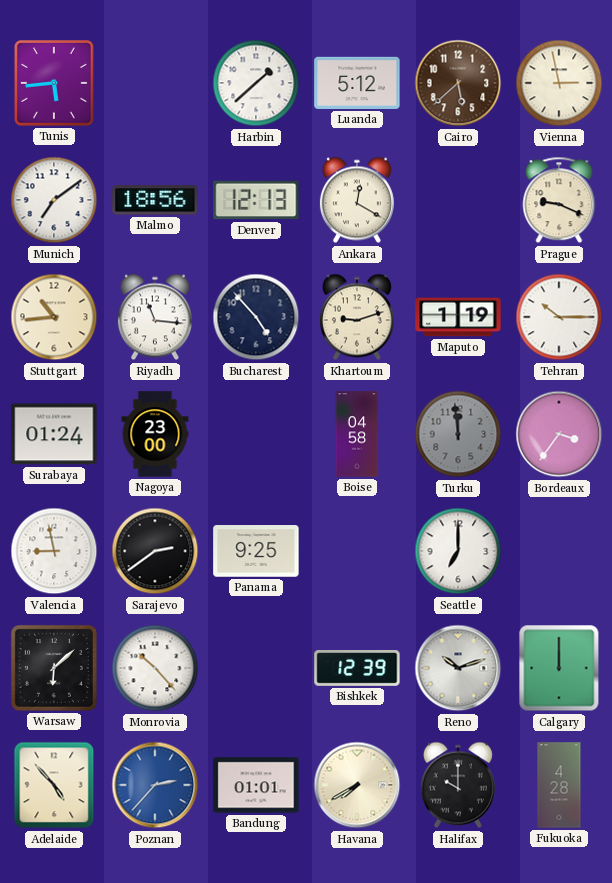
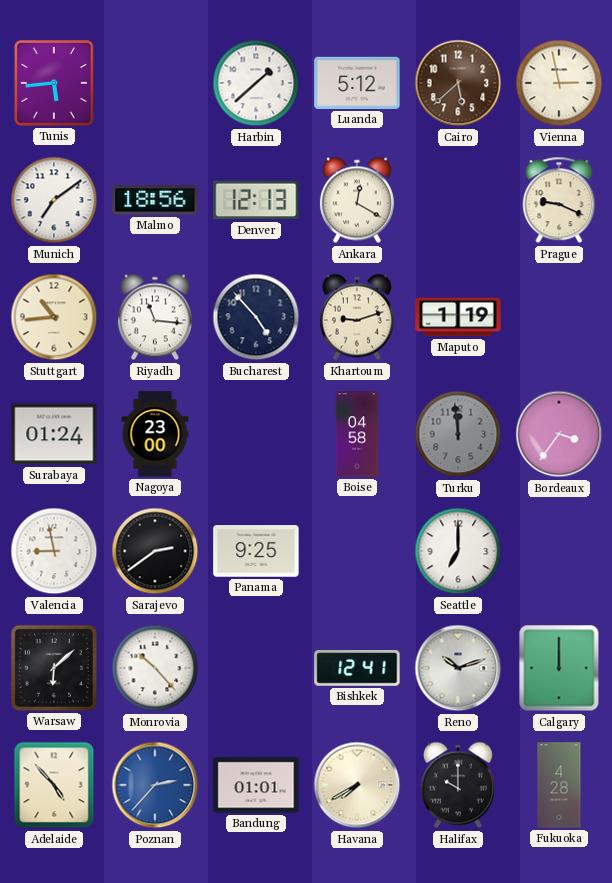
Tehran: 10:15 -> none (559, 317)
Bishkek: 12:39 -> 12:41 (357, 669)
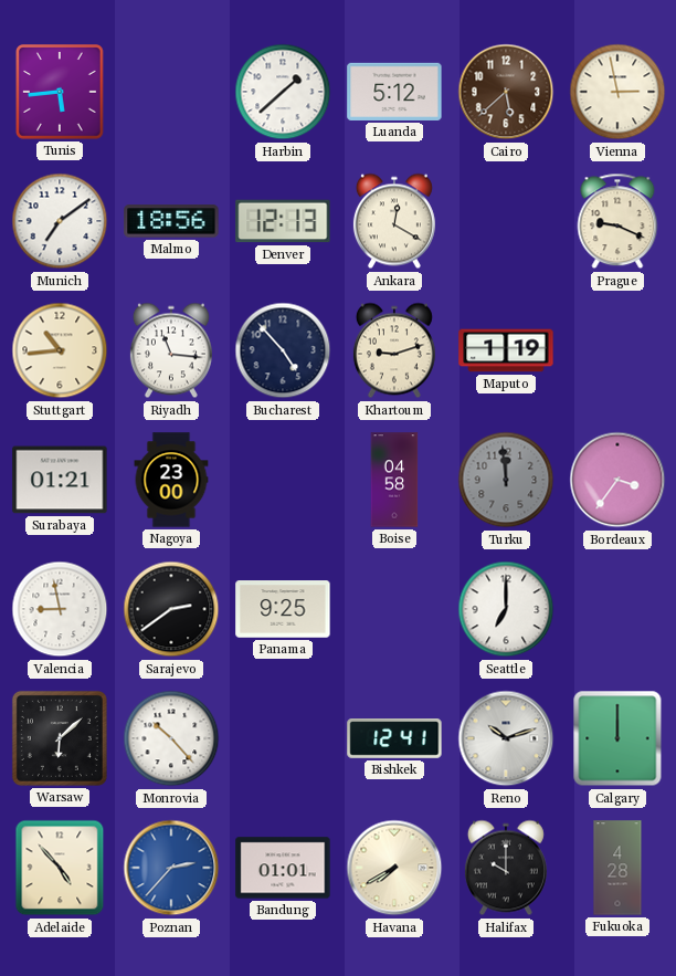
Surabaya: 01:24 -> 01:21 (60, 480)
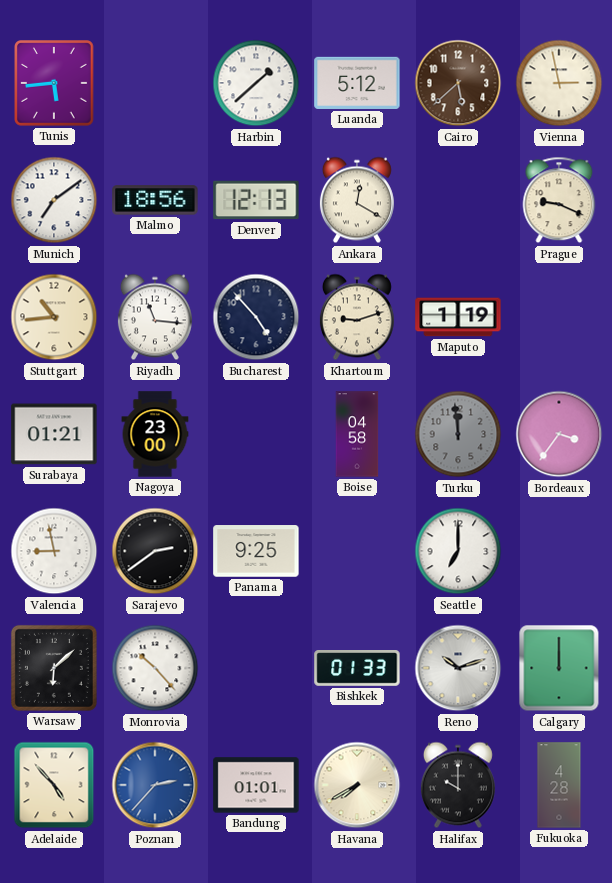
Bishkek: 12:41 -> 01:33 (357, 669)
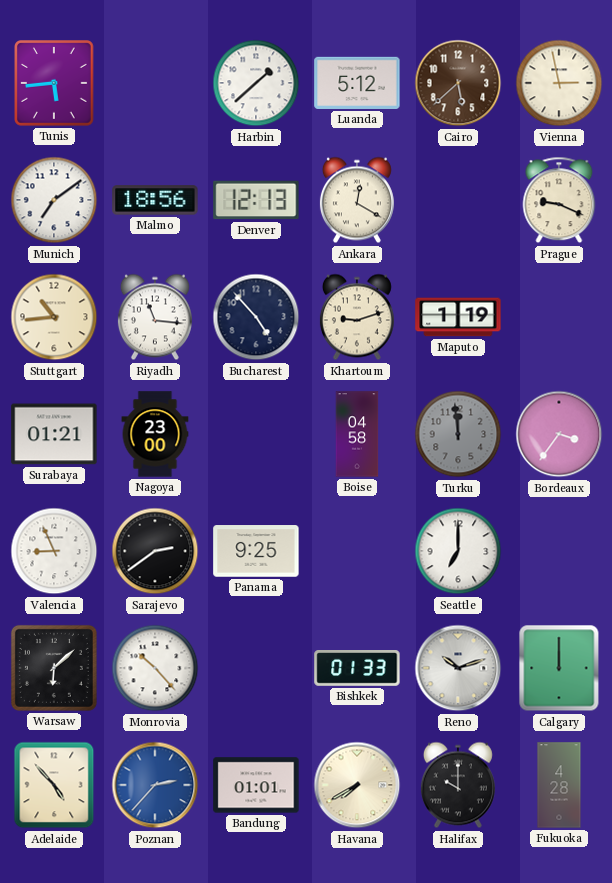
Valencia: 8:58 -> 8:56 (54, 551)
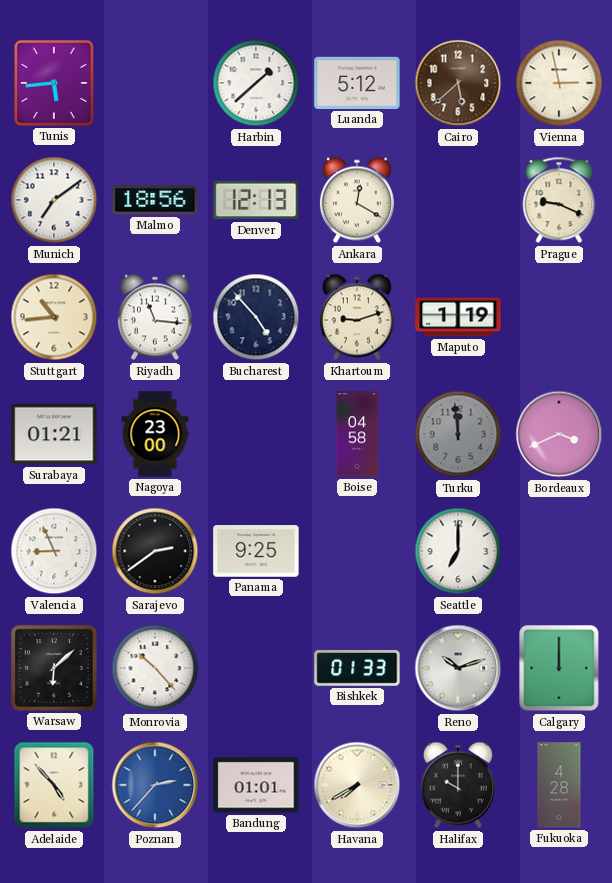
Bordeaux: 3:36 -> 3:41 (559, 434)
